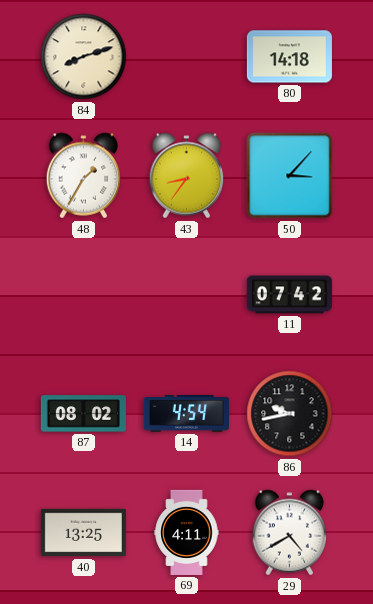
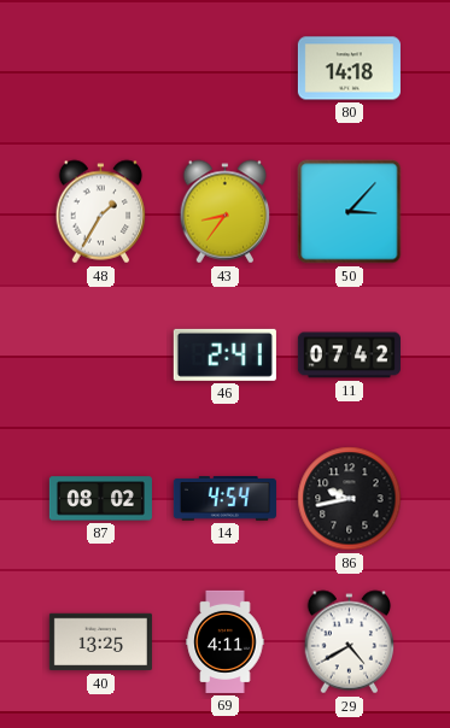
84: 8:12 -> none (84, 57)
46: none -> 2:41 (224, 354)
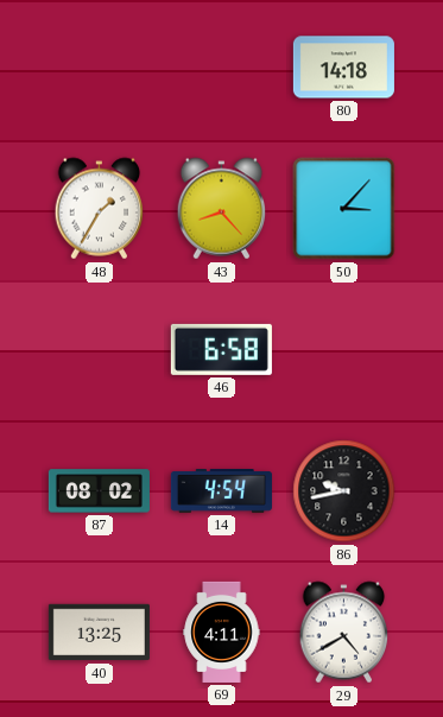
43: 8:36 -> 8:23 (222, 209)
46: 2:41 -> 6:58 (221, 349)
11: 07:42 -> none (349, 356)
